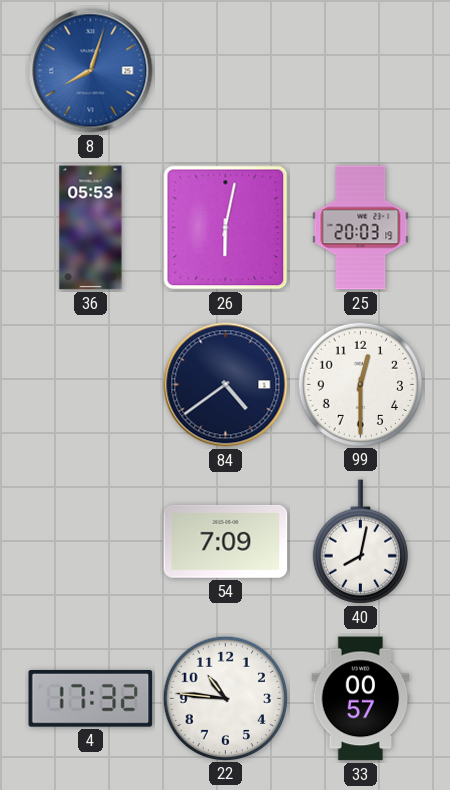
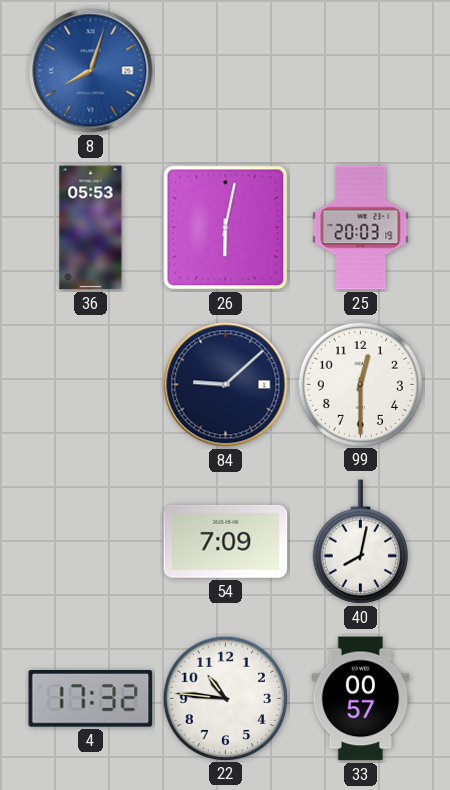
84: 4:39 -> 9:08 (226, 385)
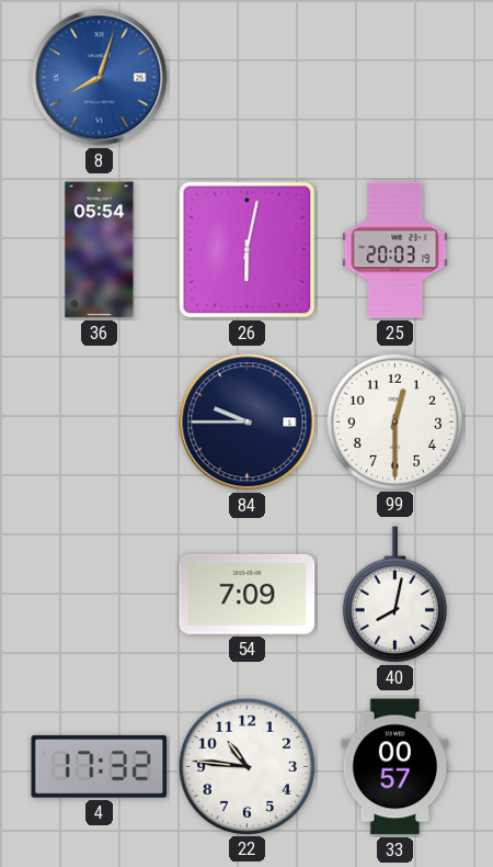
36: 05:53 -> 05:54 (100, 250)
84: 9:08 -> 9:45 (248, 423)
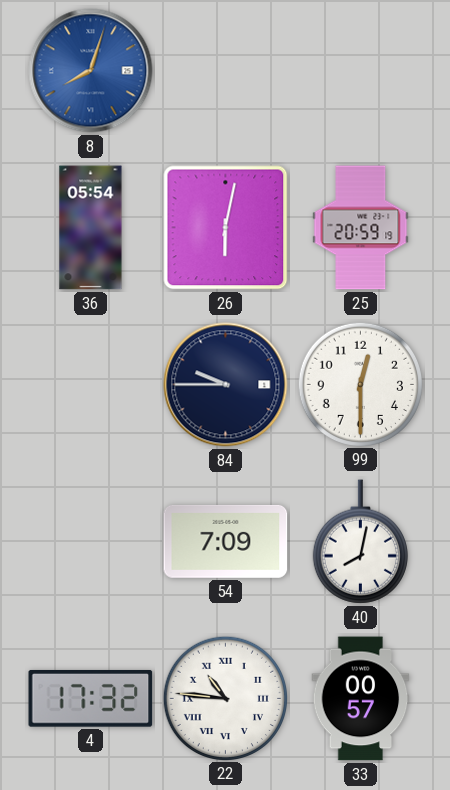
25: 20:03 -> 20:59 (361, 228)
22 numerals: Arabic -> Roman (225, 698)
